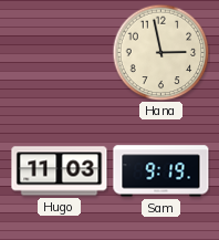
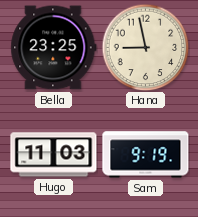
Bella: none -> 23:25 (54, 48)
Hana: 2:58 -> 8:58 (145, 47)
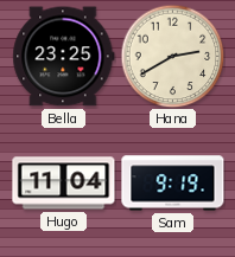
Hana: 8:58 -> 2:40 (172, 56)
Hugo: 11:03 -> 11:04 (64, 184)
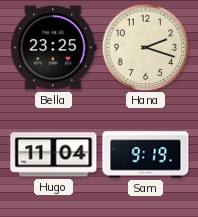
Hana: 2:40 -> 2:18 (145, 47)
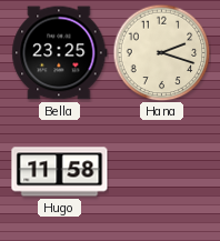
Hugo: 11:04 -> 11:58 (60, 172)
Sam: 9:19 -> none (146, 155)
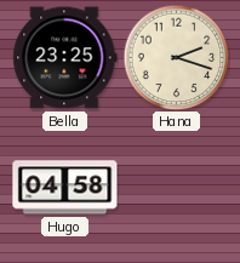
Hugo: 11:58 -> 04:58 (65, 188)
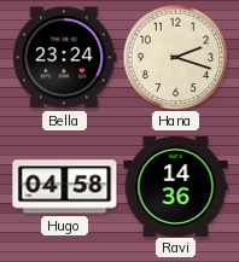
Bella: 23:25 -> 23:24 (65, 58)
Ravi: none -> 14:36 (176, 186)
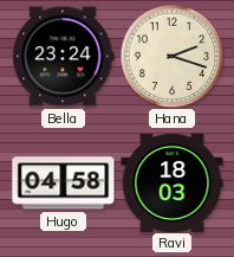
Ravi: 14:36 -> 18:03 (173, 182)
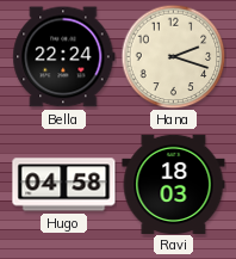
Bella: 23:24 -> 22:24 (64, 57)
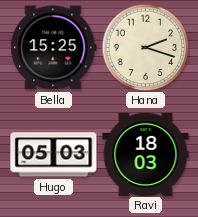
Bella: 22:24 -> 15:25 (54, 48)
Hugo: 04:58 -> 05:03 (54, 155)
